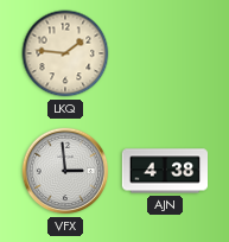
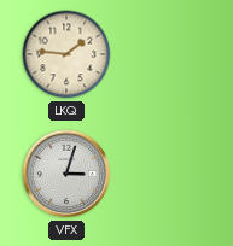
VFX: 2:59 -> 3:03 (66, 174)
AJN: 4:38 -> none (164, 171)
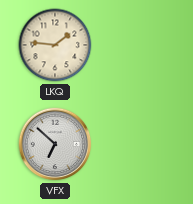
VFX: 3:03 -> 6:52 (55, 144)
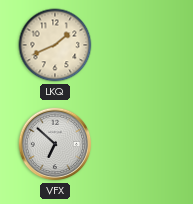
LKQ: 1:46 -> 1:41 (55, 45)
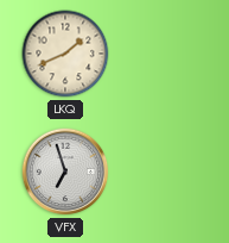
VFX: 6:52 -> 6:57 (65, 172)
